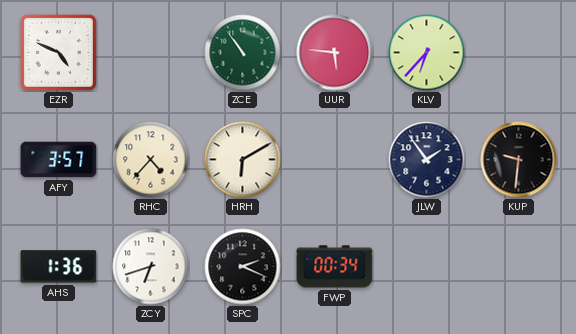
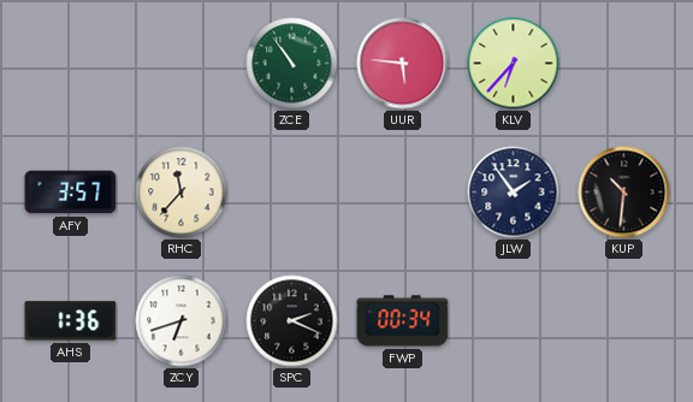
EZR: 4:49 -> none (58, 52)
RHC: 4:37 -> 11:37 (182, 193)
HRH: 6:10 -> none (243, 160)
KUP: 9:31 -> 10:31 (624, 193)
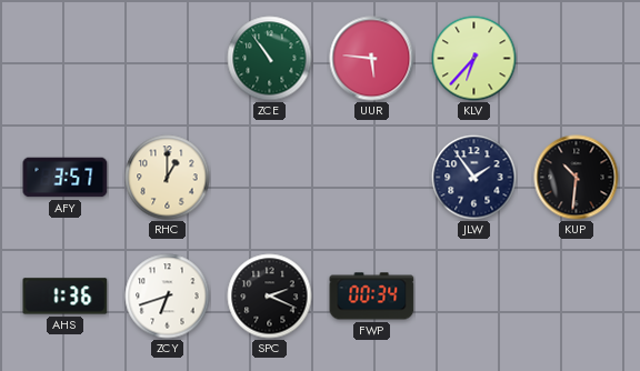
RHC: 11:37 -> 1:00 (168, 178)
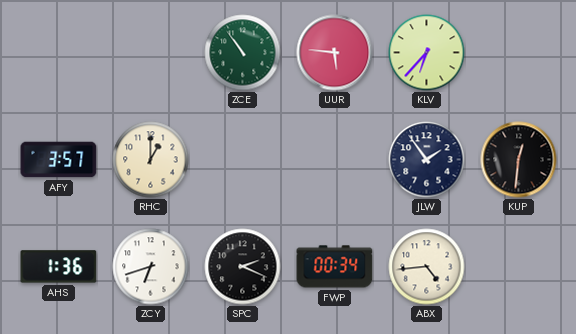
KUP: 10:31 -> 12:31 (519, 160)
ABX: none -> 4:44 (427, 267)
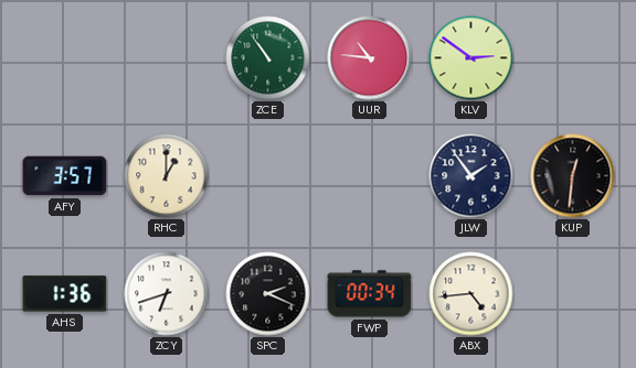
UUR: 5:46 -> 10:46 (370, 58)
KLV: 6:37 -> 2:51 (471, 58)
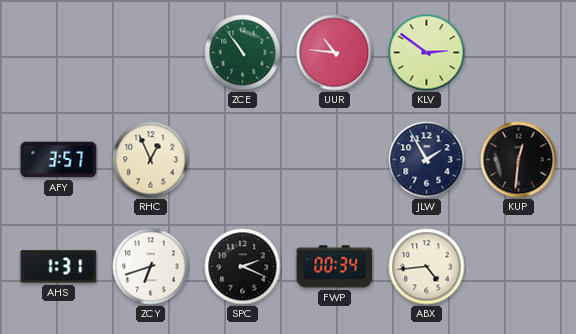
RHC: 1:00 -> 12:56 (151, 160)
JLW: 1:54 -> 1:55 (427, 160)
AHS: 1:36 -> 1:31 (59, 267)
